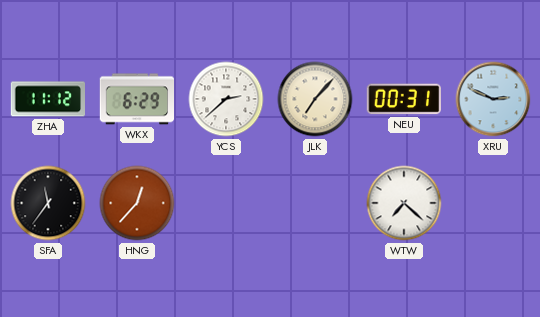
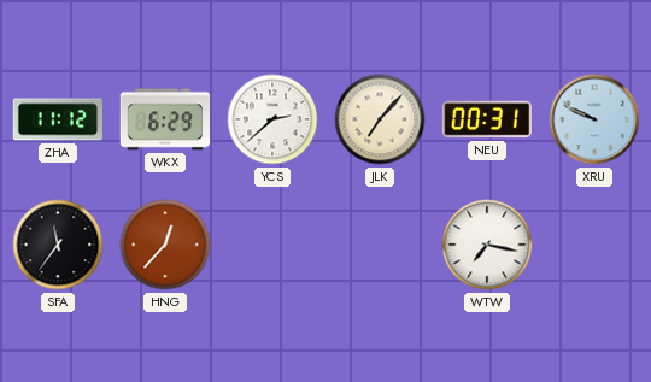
XRU: 2:49 -> 9:49 (594, 119)
WTW: 7:22 -> 7:17 (487, 245)
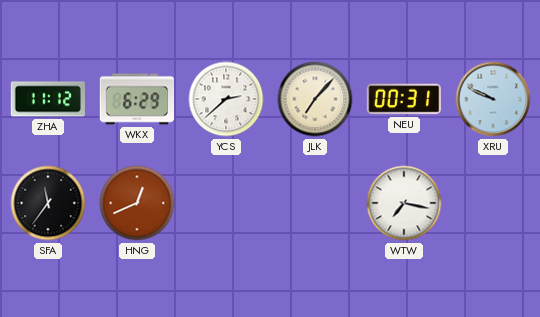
HNG: 12:37 -> 12:41 (137, 203)
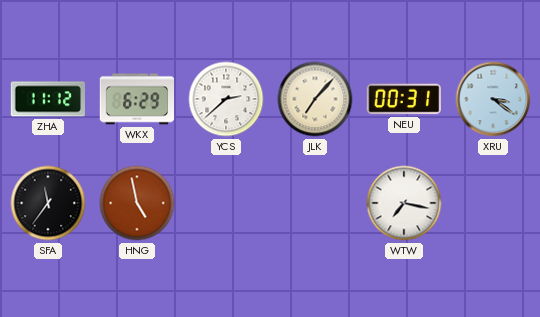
XRU: 9:49 -> 3:21 (493, 99)
HNG: 12:41 -> 4:58 (137, 203)
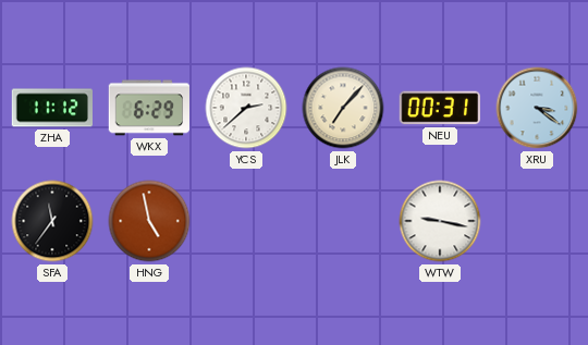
WTW: 7:17 -> 9:17 (440, 221)
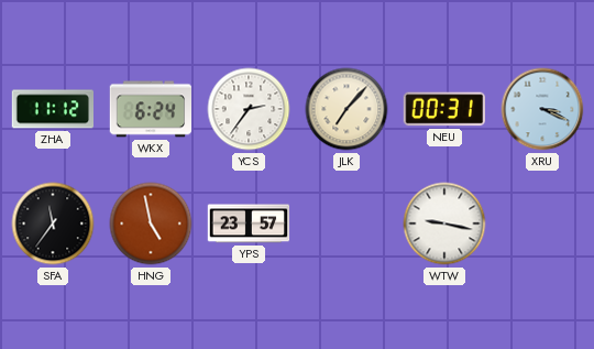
WKX: 6:29 -> 6:24 (151, 109)
YCS: 2:38 -> 2:36 (249, 109)
XRU: 3:21 -> 3:19 (542, 109)
YPS: none -> 23:57 (249, 223)
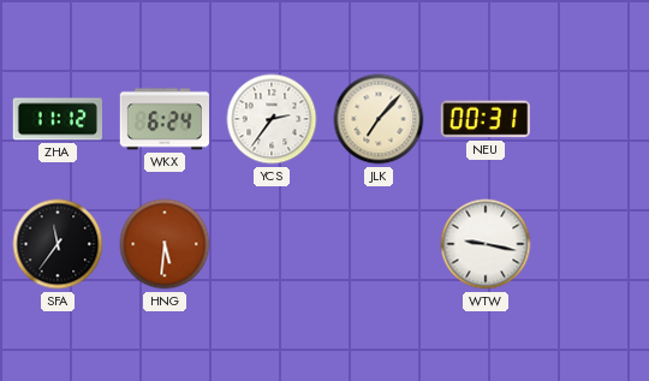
XRU: 3:19 -> none (542, 109)
HNG: 4:58 -> 5:31 (165, 244)
YPS: 23:57 -> none (249, 223)
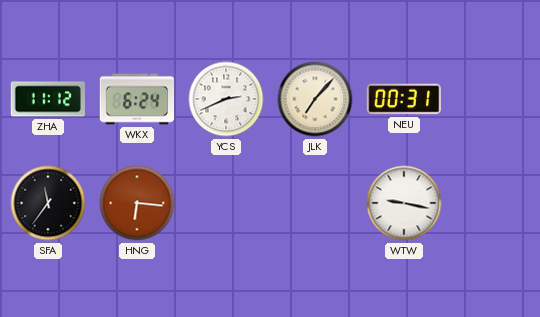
YCS: 2:36 -> 2:41 (226, 99)
HNG: 5:31 -> 6:16 (137, 203)
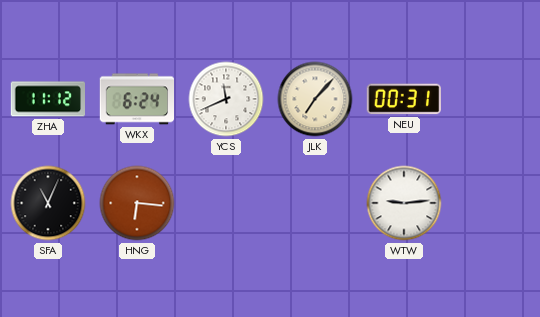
YCS: 2:41 -> 11:41 (226, 99)
SFA: 11:36 -> 11:04 (48, 203)
WTW: 9:17 -> 9:14 (404, 203)
